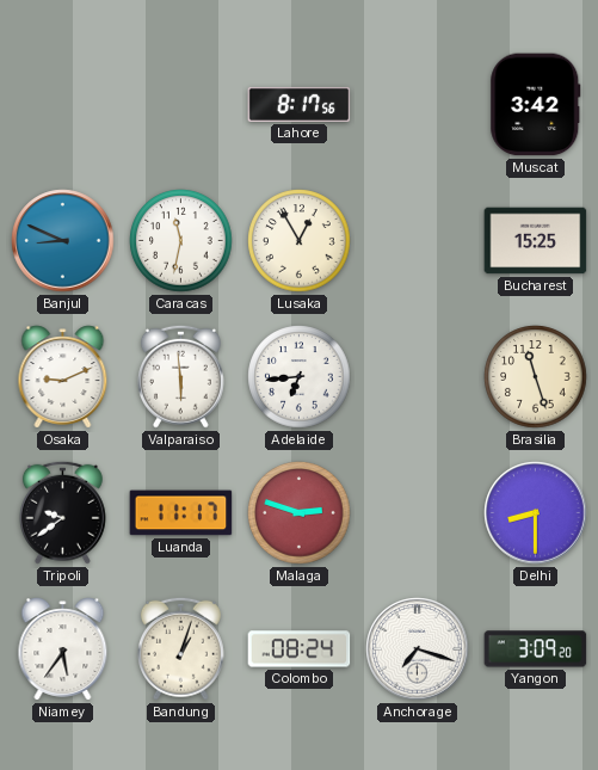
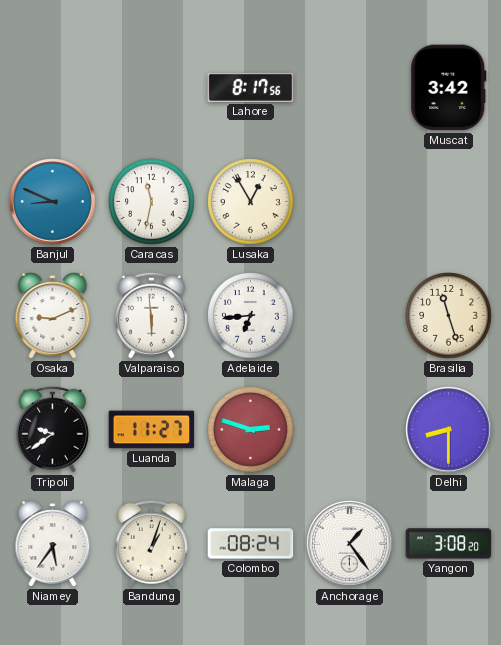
Bucharest: 15:25 -> none (536, 241)
Luanda: 11:17 -> 11:27 (152, 430)
Anchorage: 7:18 -> 1:24 (350, 544)
Yangon: 3:09 -> 3:08 (449, 544)
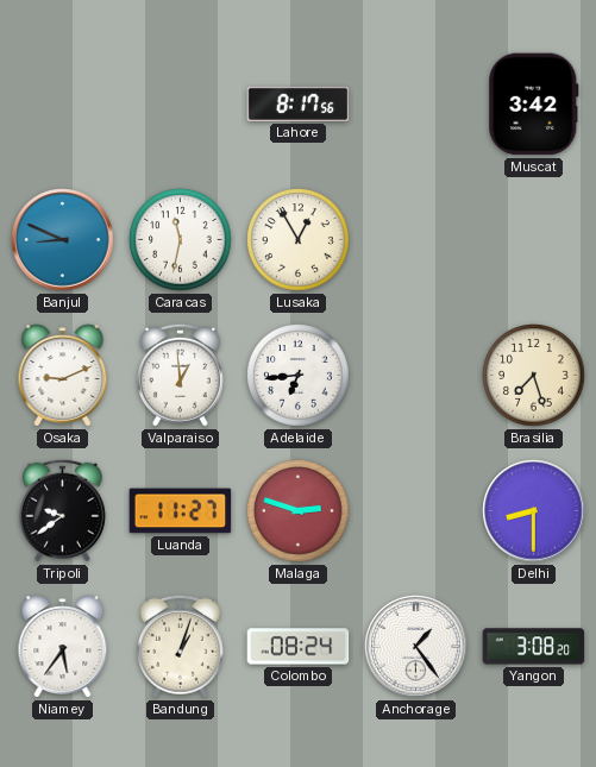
Valparaiso: 5:59 -> 12:59 (180, 375)
Brasilia: 11:27 -> 7:27 (534, 376)
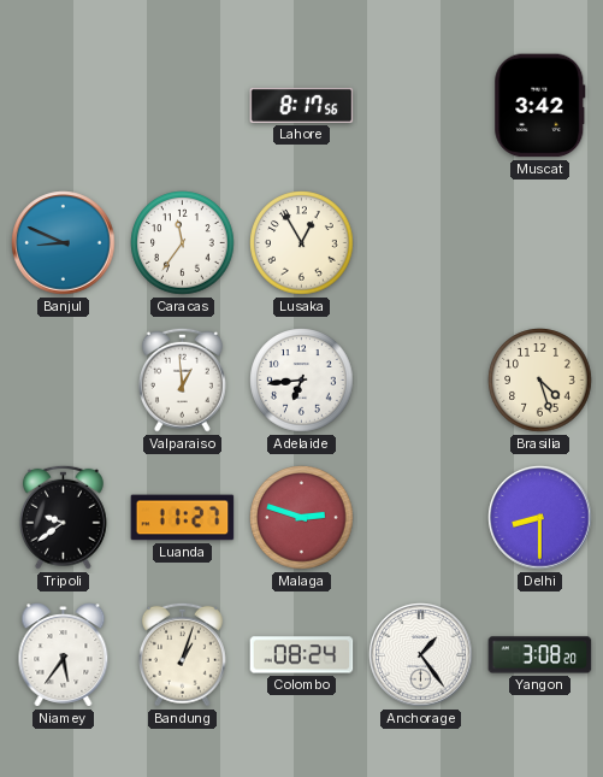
Caracas: 11:32 -> 11:36 (183, 243)
Osaka: 9:11 -> none (63, 376)
Brasilia: 7:27 -> 4:27 (540, 381)
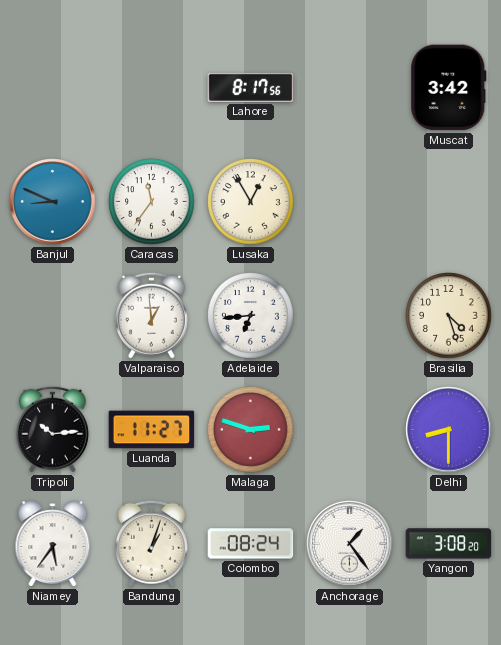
Tripoli: 9:39 -> 10:14 (52, 429)
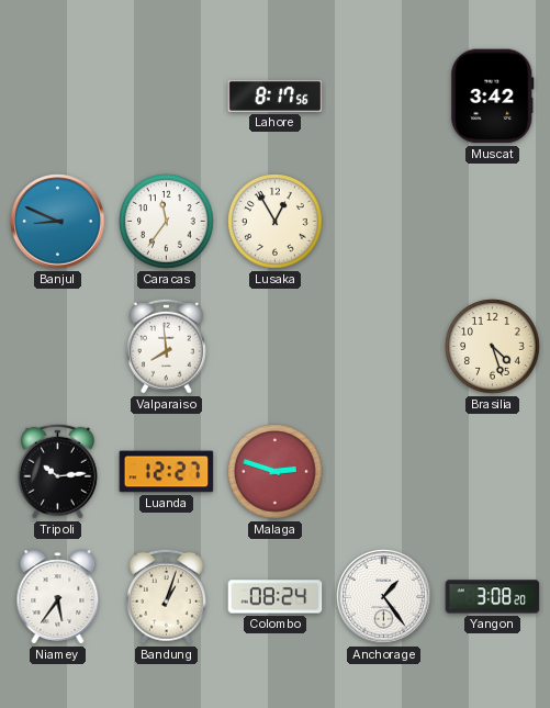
Valparaiso: 12:59 -> 7:59 (166, 346)
Adelaide: 6:44 -> none (251, 316)
Luanda: 11:27 -> 12:27 (167, 472)
Delhi: 8:30 -> none (449, 430)
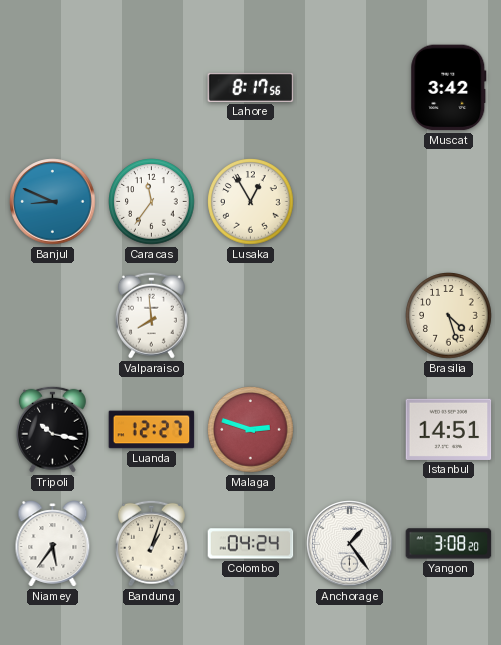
Tripoli: 10:14 -> 10:17 (52, 429)
Istanbul: none -> 14:51 (449, 429)
Colombo: 08:24 -> 04:24 (251, 544)
